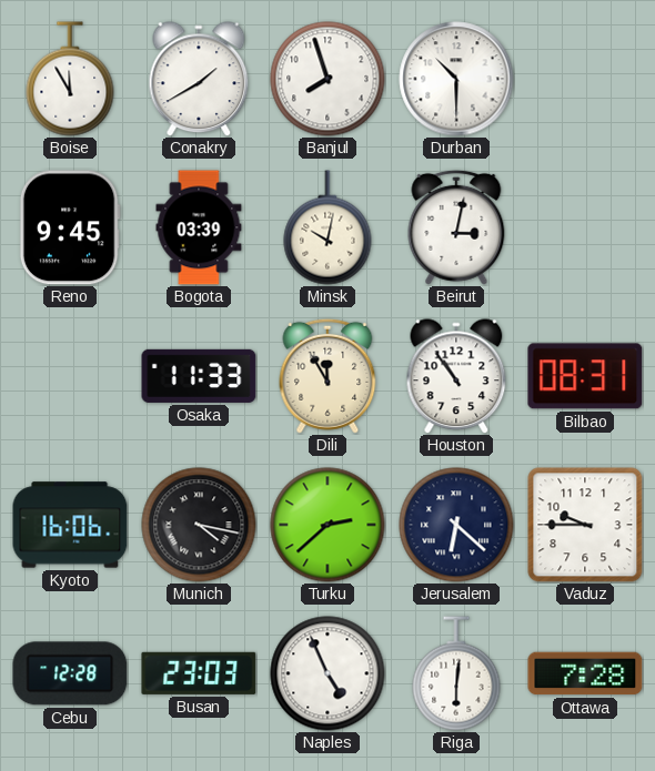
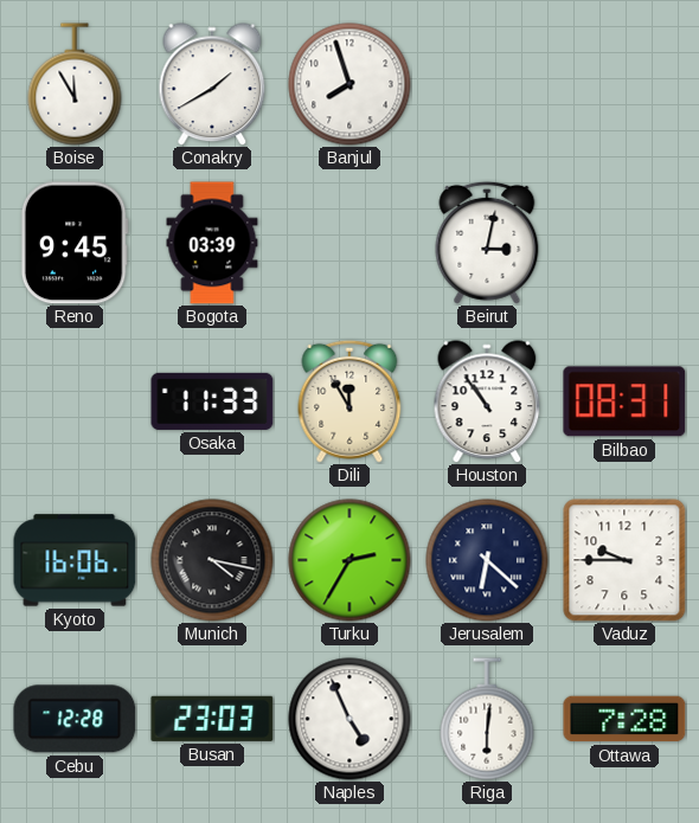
Durban: 10:30 -> none (456, 79)
Minsk: 10:02 -> none (327, 227)
Turku: 2:38 -> 2:35 (349, 560)
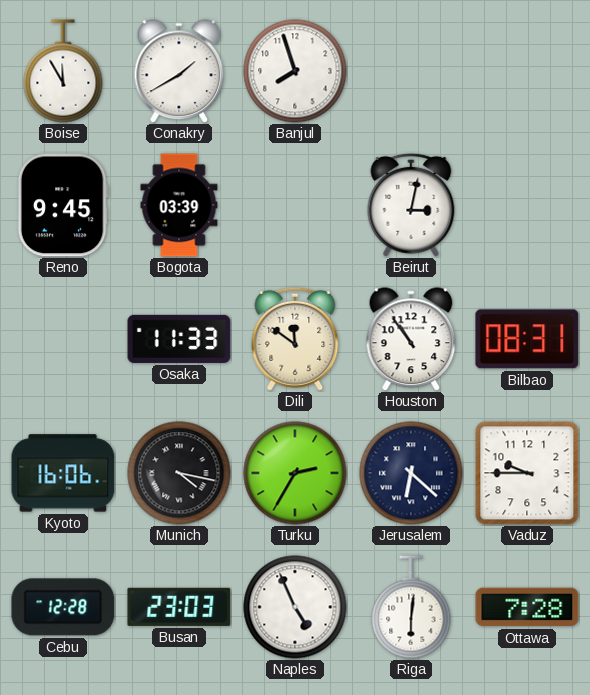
Dili: 11:55 -> 11:51 (295, 339)
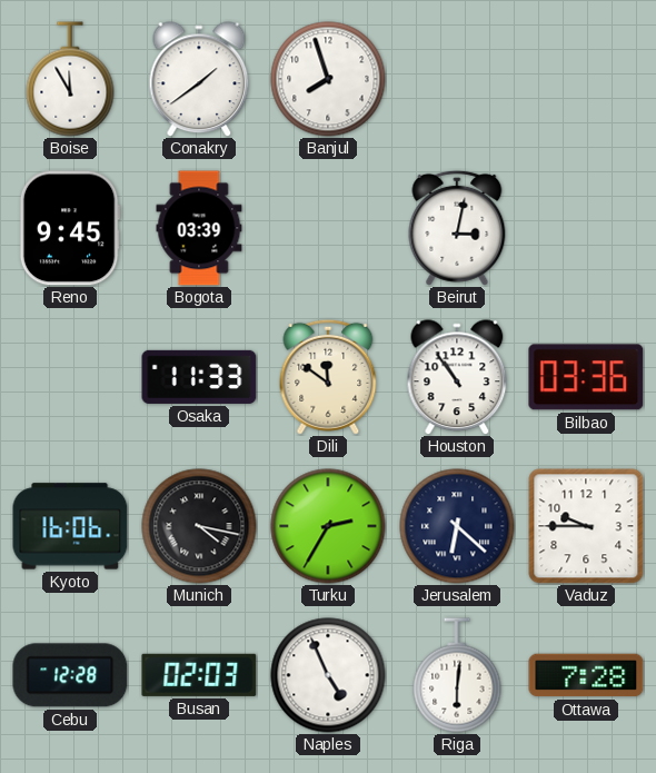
Conakry: 1:40 -> 1:39 (199, 79)
Bilbao: 08:31 -> 03:36 (586, 377)
Busan: 23:03 -> 02:03 (199, 675)
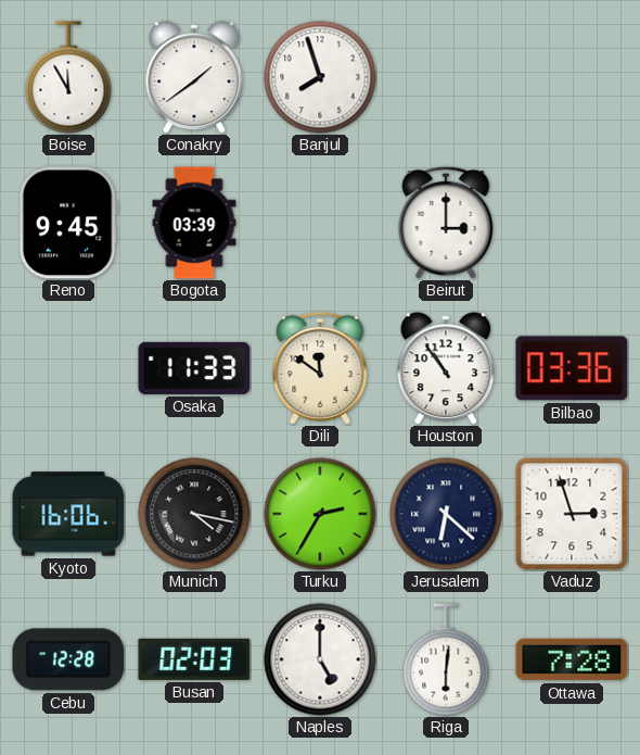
Beirut: 3:02 -> 3:00 (446, 223)
Vaduz: 9:45 -> 2:57 (572, 514)
Naples: 4:56 -> 5:00 (320, 659)
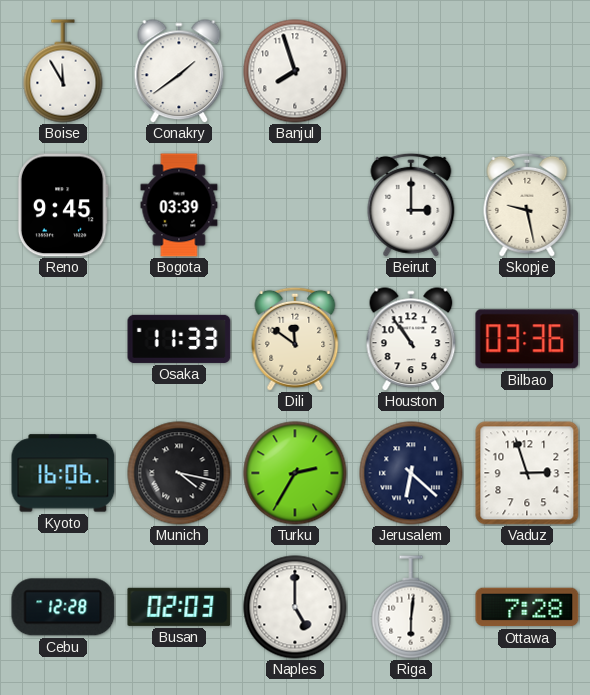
Skopje: none -> 9:28 (527, 205)
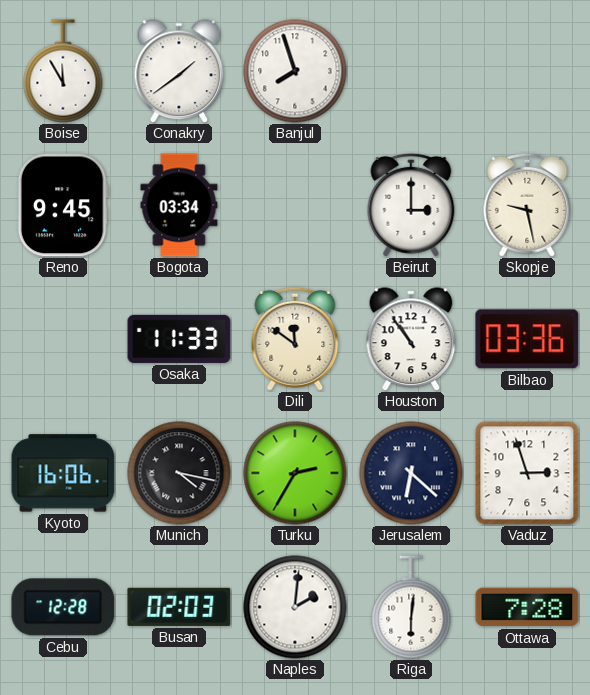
Bogota: 03:39 -> 03:34 (179, 205)
Naples: 5:00 -> 2:01 (295, 607)
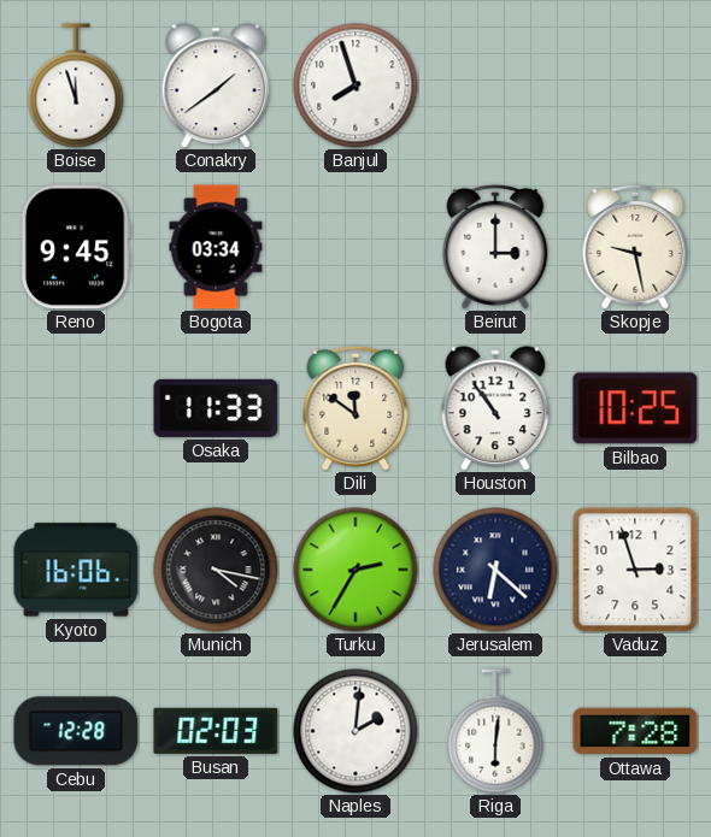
Boise: 11:55 -> 11:57 (76, 86)
Bilbao: 03:36 -> 10:25 (635, 408)
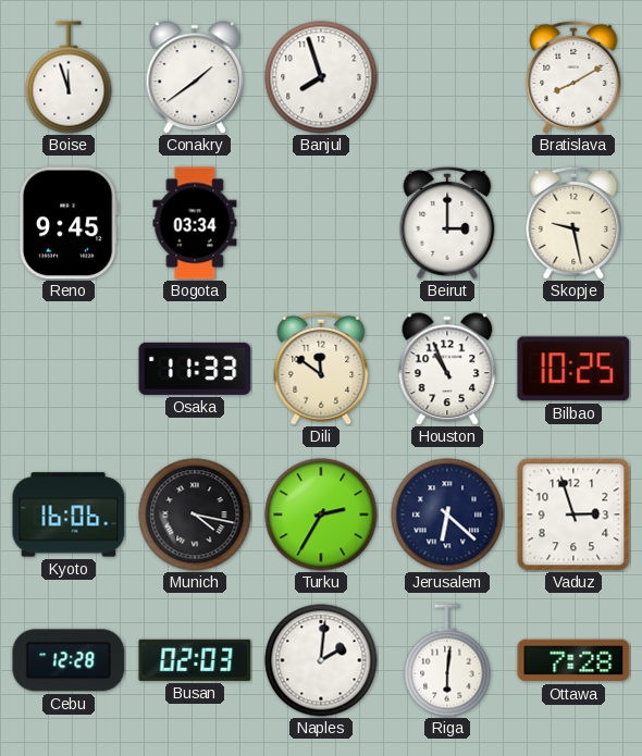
Bratislava: none -> 8:10 (573, 77)
Houston: 10:54 -> 10:56 (447, 369)
